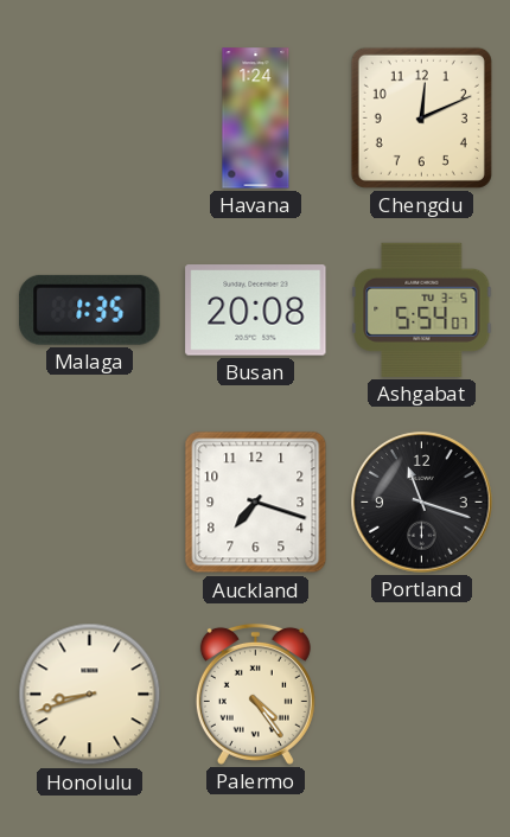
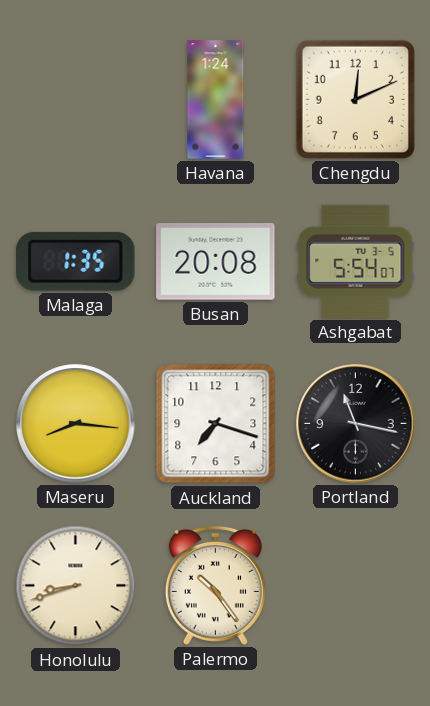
Maseru: none -> 8:16 (76, 424)
Portland: 11:18 -> 11:17 (356, 424)
Palermo: 4:24 -> 10:24 (215, 585)
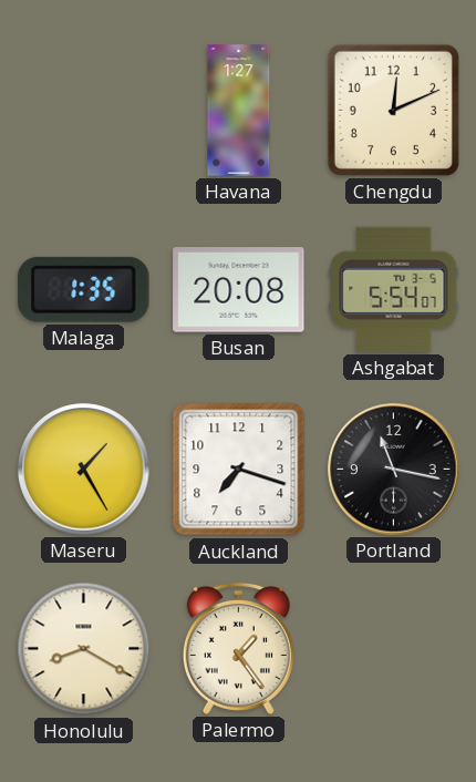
Havana: 1:24 -> 1:27 (239, 111)
Maseru: 8:16 -> 1:25 (84, 470)
Honolulu: 8:42 -> 8:20 (84, 649)
Palermo: 10:24 -> 1:24 (238, 648)
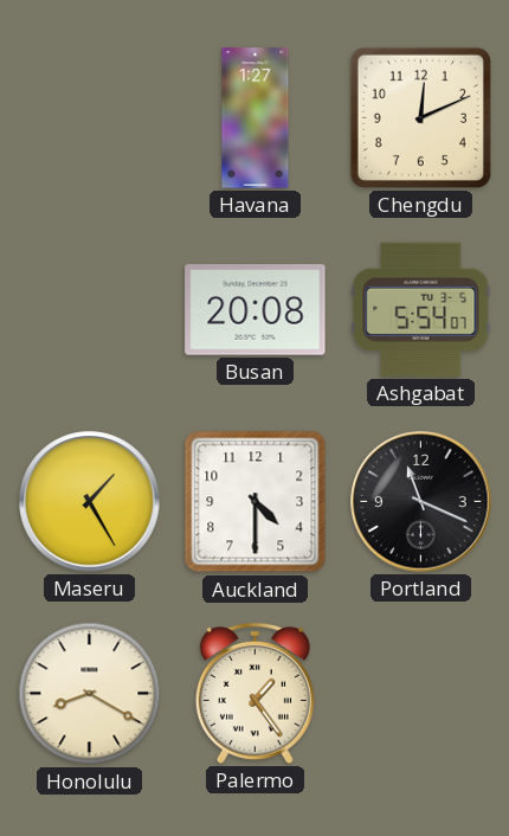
Malaga: 1:35 -> none (84, 289)
Auckland: 7:18 -> 4:30 (256, 502)
Portland: 11:17 -> 11:19 (421, 502)
